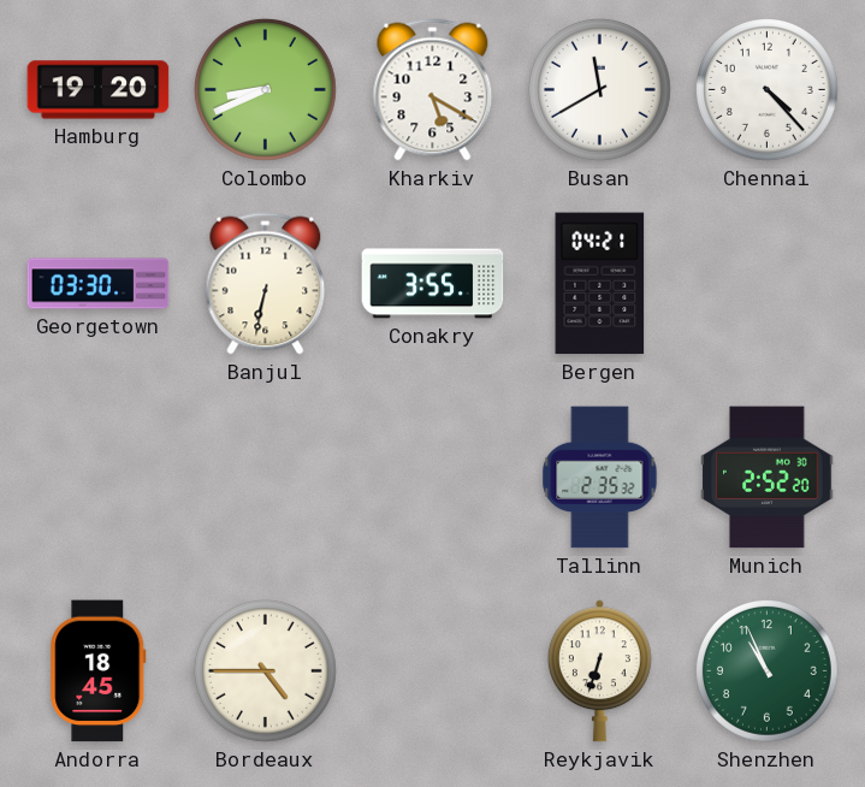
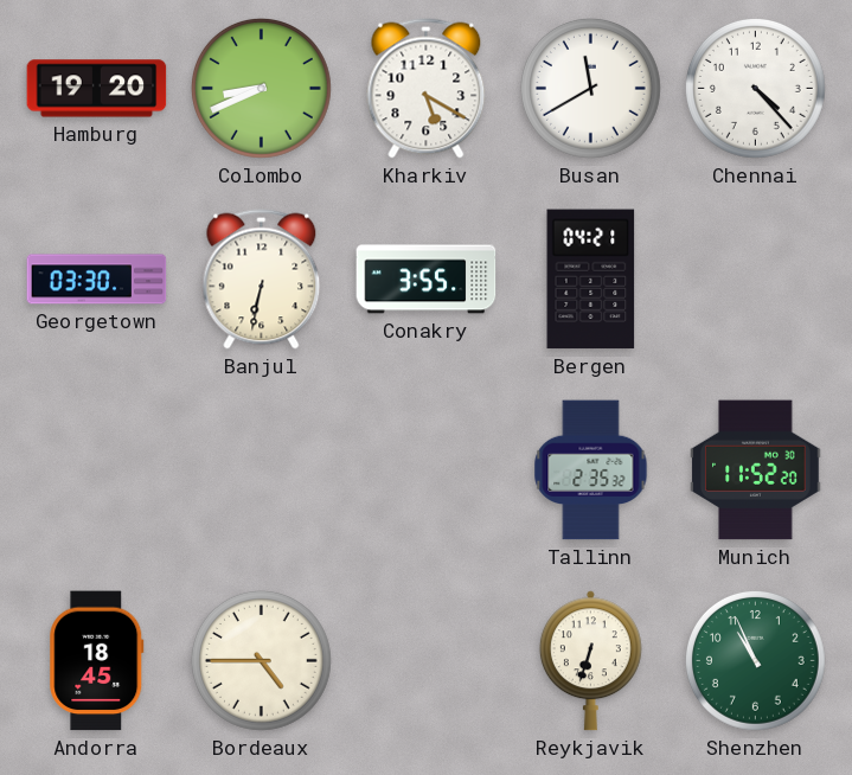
Munich: 2:52 -> 11:52 (756, 470)
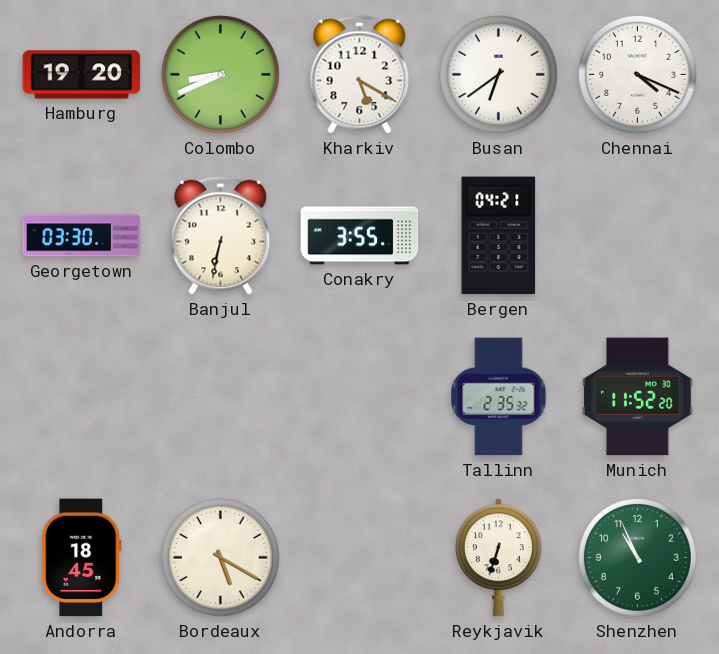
Busan: 11:40 -> 6:39 (498, 74)
Chennai: 4:23 -> 4:19 (637, 74)
Bordeaux: 4:45 -> 5:20 (220, 557)
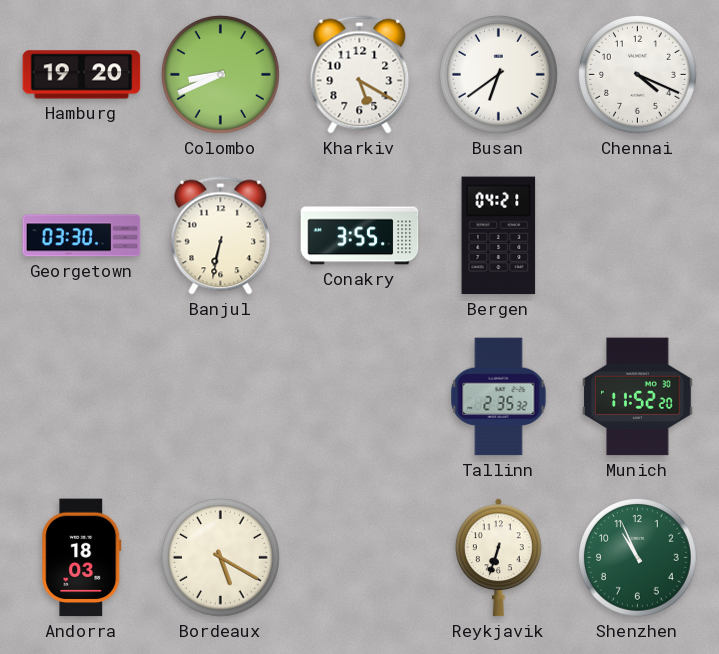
Andorra: 18:45 -> 18:03 (82, 558)
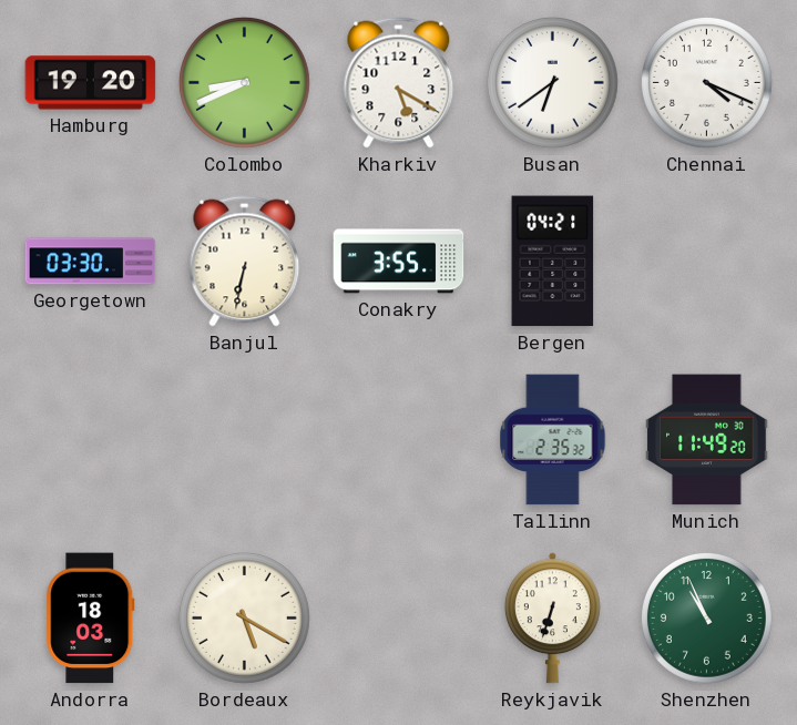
Munich: 11:52 -> 11:49 (707, 440)
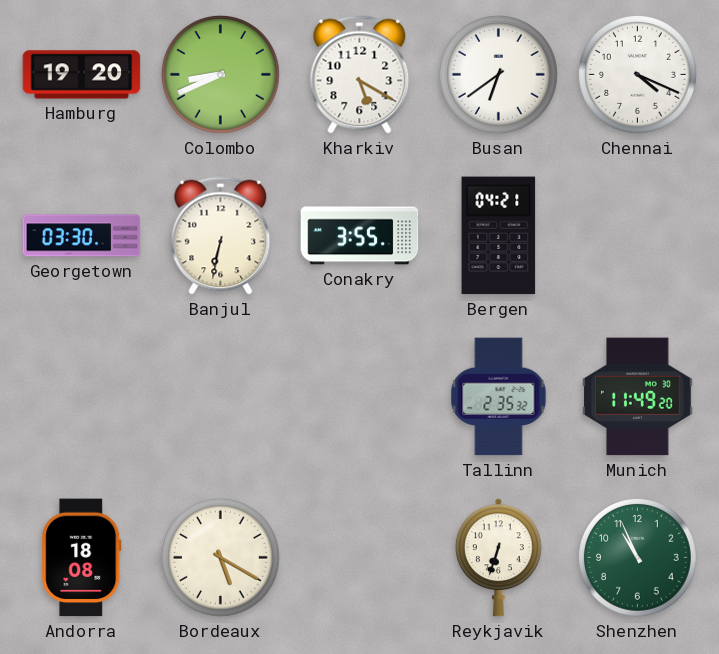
Andorra: 18:03 -> 18:08 (82, 558)
